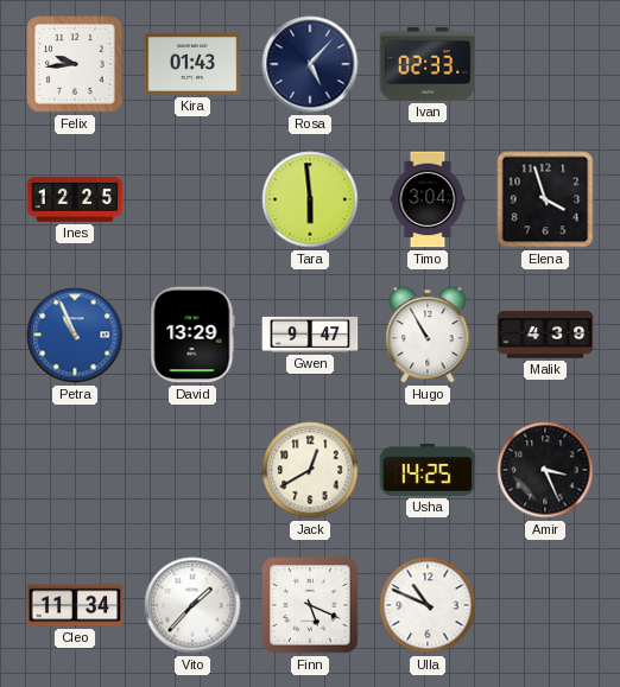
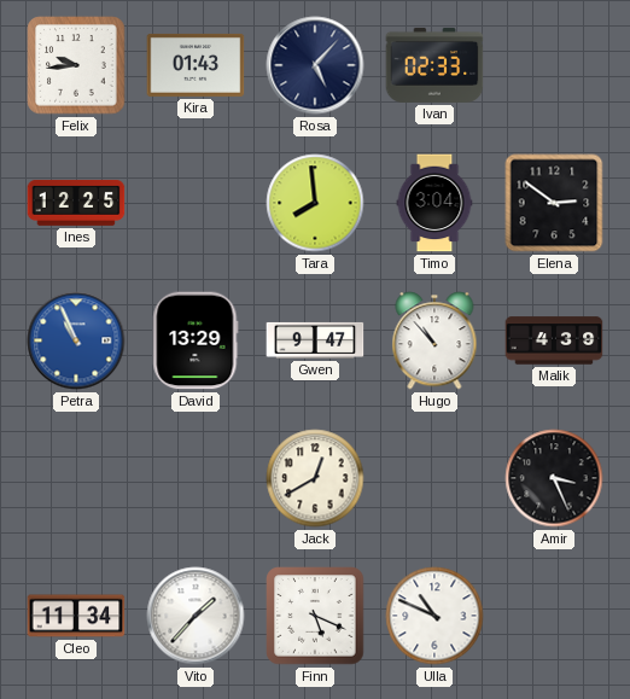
Tara: 5:59 -> 7:59 (315, 203)
Elena: 3:57 -> 2:51 (554, 203)
Hugo: 10:55 -> 10:53 (434, 340)
Usha: 14:25 -> none (428, 471)
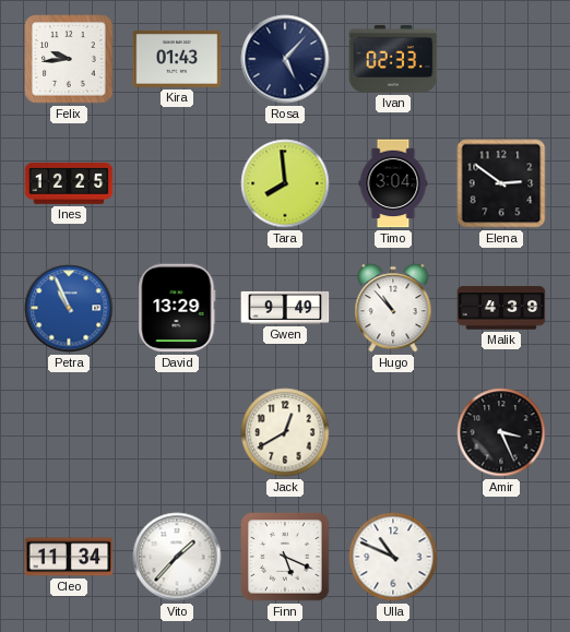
Gwen: 9:47 -> 9:49 (285, 308)
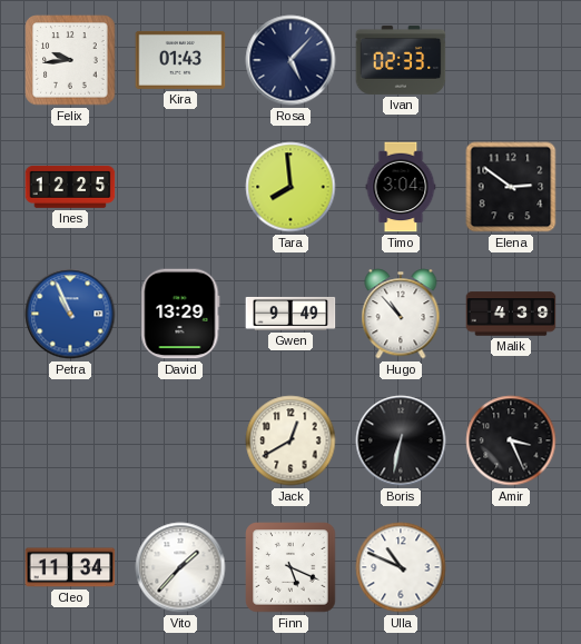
Boris: none -> 6:32 (401, 440)
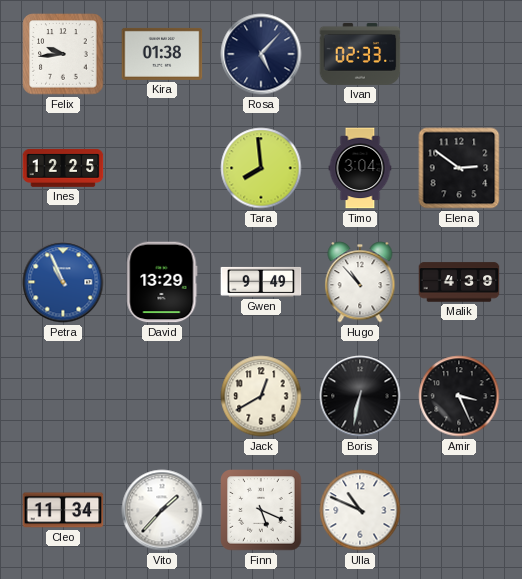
Kira: 01:43 -> 01:38 (162, 54)
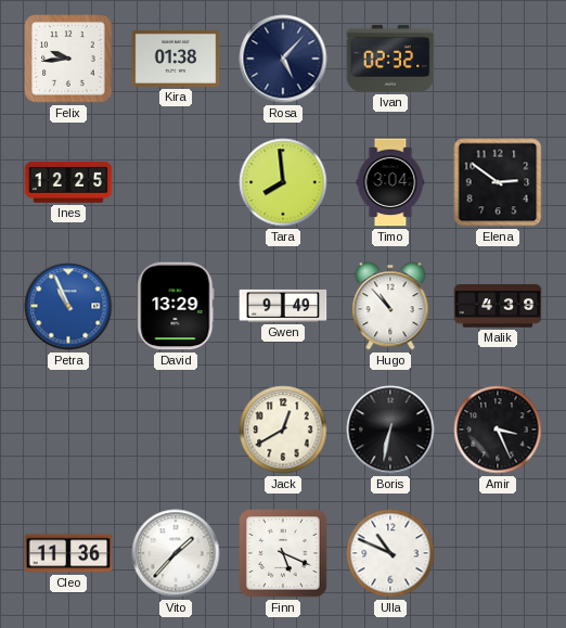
Ivan: 02:33 -> 02:32 (390, 59)
Cleo: 11:34 -> 11:36 (68, 553)
